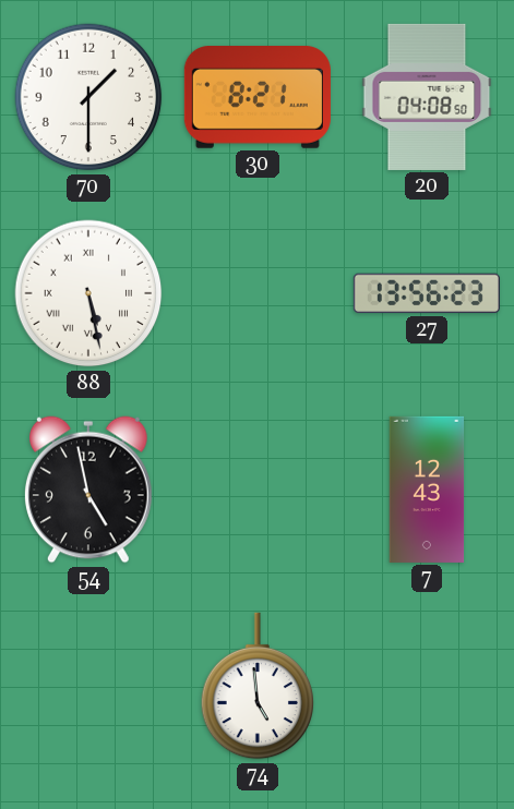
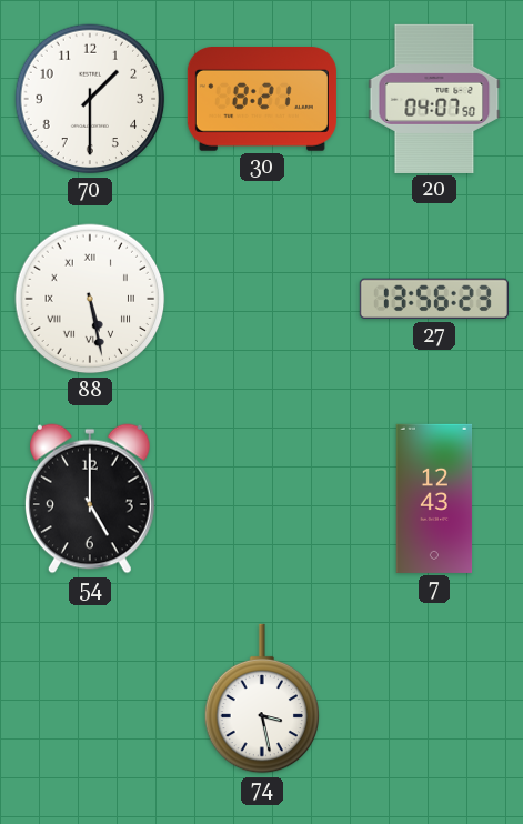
20: 04:08 -> 04:07 (434, 99)
54: 4:58 -> 5:00 (90, 499)
74: 4:59 -> 3:28 (262, 699)
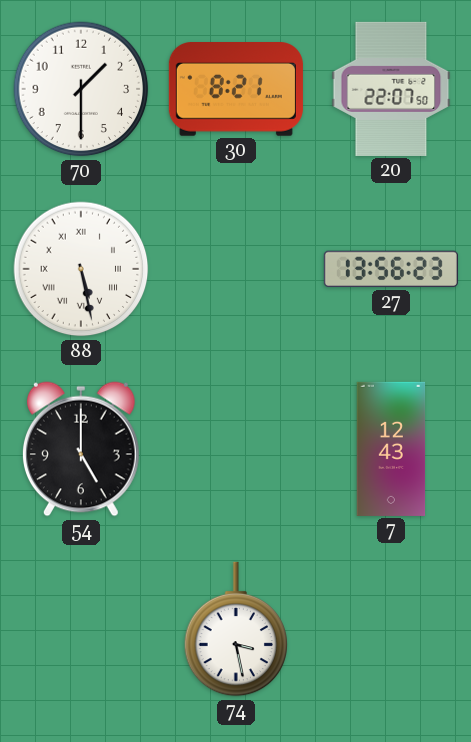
20: 04:07 -> 22:07 (391, 89)
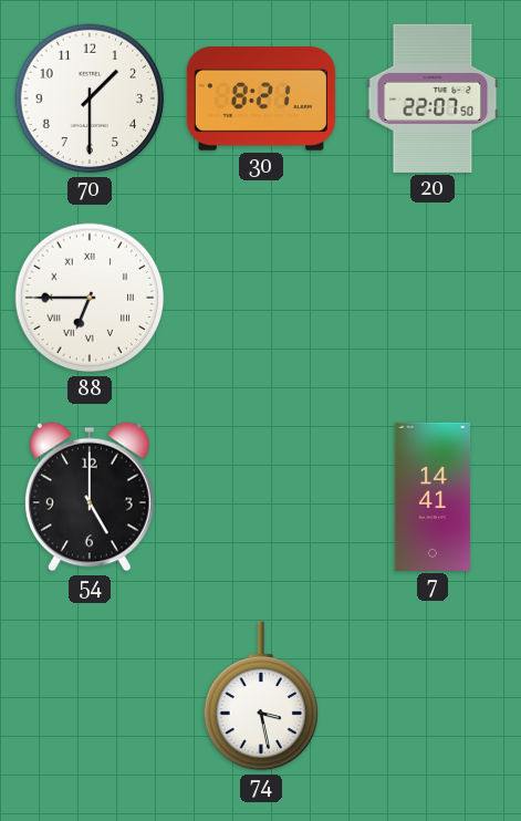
88: 5:28 -> 6:45 (90, 298)
27: 13:56 -> none (391, 269)
7: 12:43 -> 14:41 (433, 497)
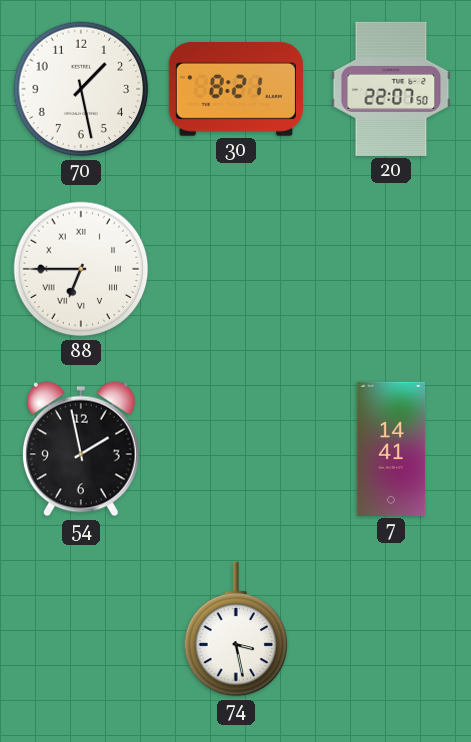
70: 1:30 -> 1:28 (81, 89)
54: 5:00 -> 1:58 (81, 449)
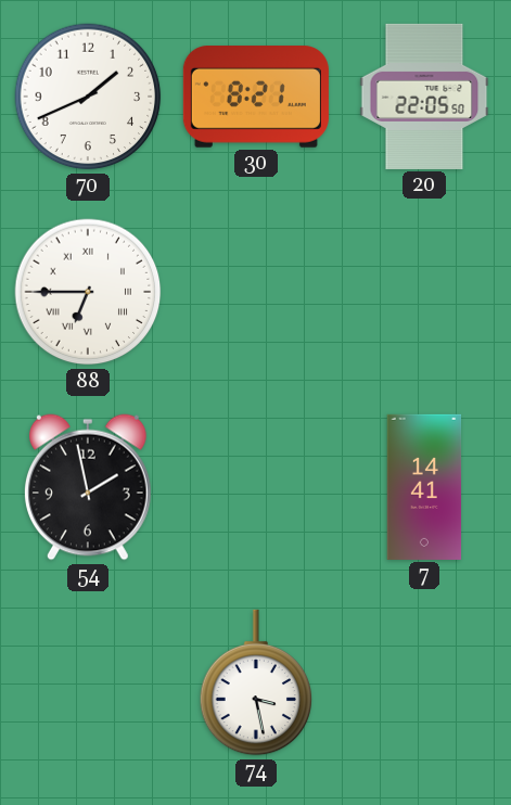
70: 1:28 -> 1:41 (88, 97)
20: 22:07 -> 22:05 (424, 97)
